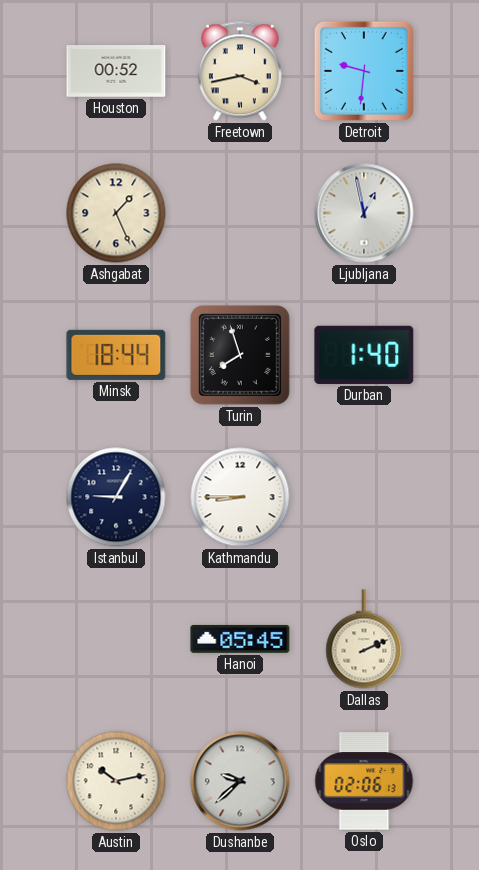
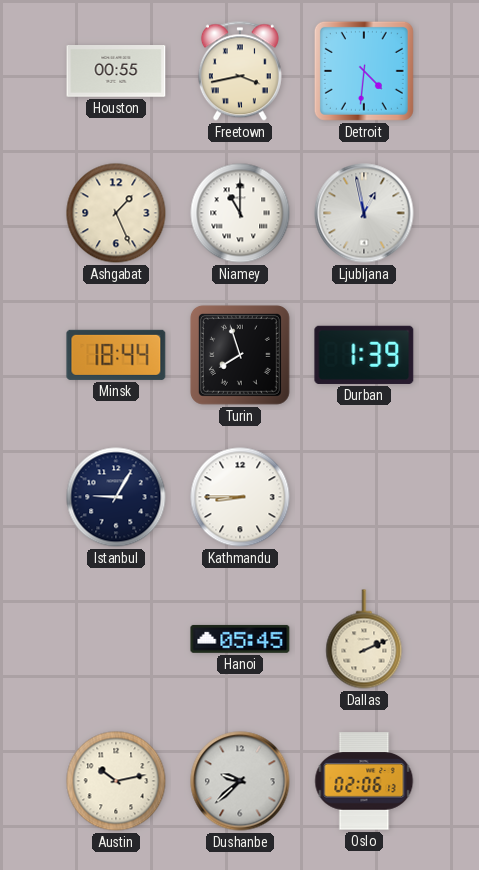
Houston: 00:52 -> 00:55 (116, 72)
Detroit: 9:31 -> 4:31 (364, 71)
Niamey: none -> 11:00 (240, 213)
Durban: 1:40 -> 1:39 (364, 355)
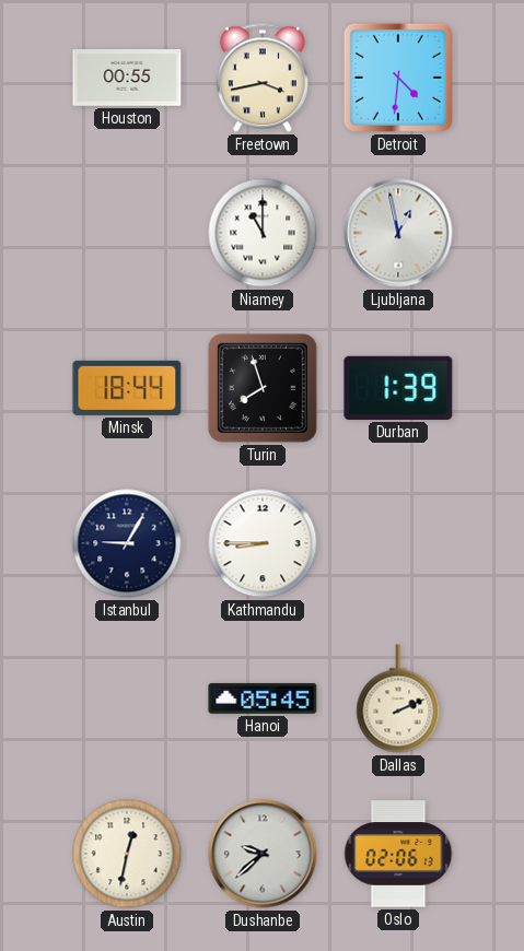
Ashgabat: 1:26 -> none (116, 213)
Austin: 10:13 -> 12:32 (127, 854)
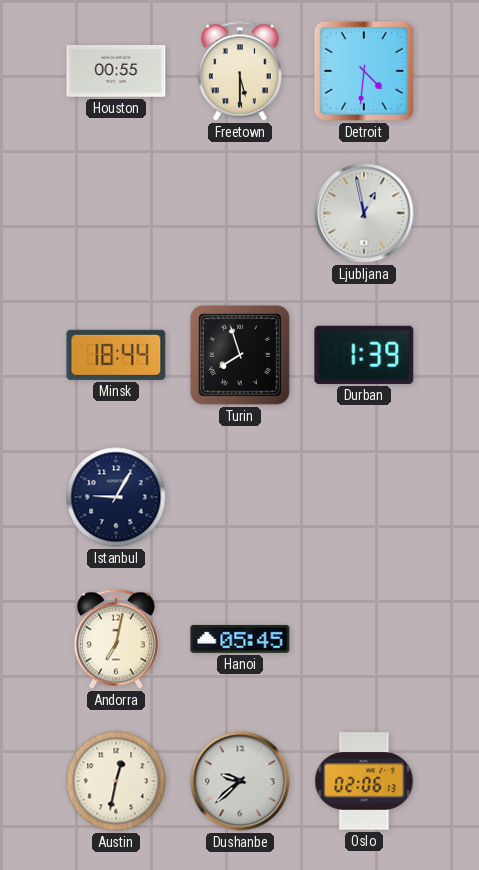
Freetown: 3:43 -> 5:30 (240, 71)
Niamey: 11:00 -> none (263, 233)
Kathmandu: 8:45 -> none (263, 543)
Andorra: none -> 7:02 (116, 639)
Dallas: 2:11 -> none (398, 698)
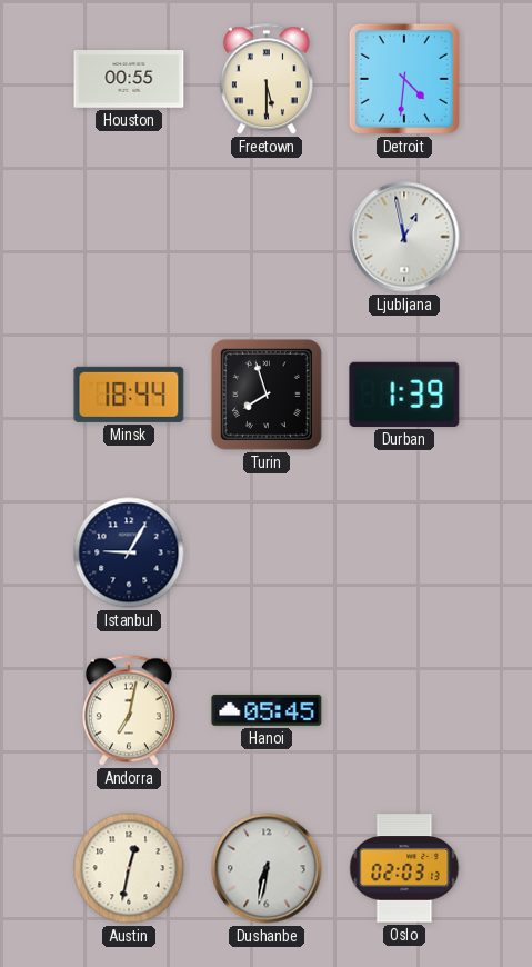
Dushanbe: 9:38 -> 6:32 (267, 868)
Oslo: 02:06 -> 02:03 (404, 868)
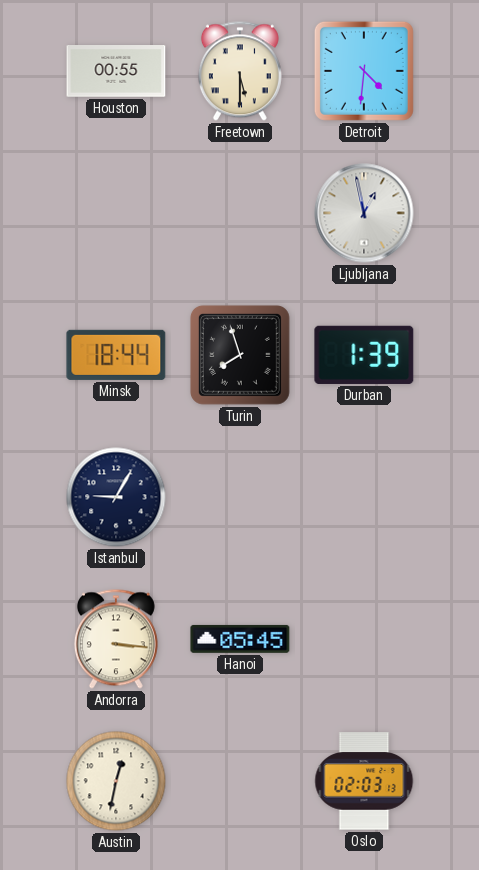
Andorra: 7:02 -> 3:16 (116, 639)
Dushanbe: 6:32 -> none (267, 868)
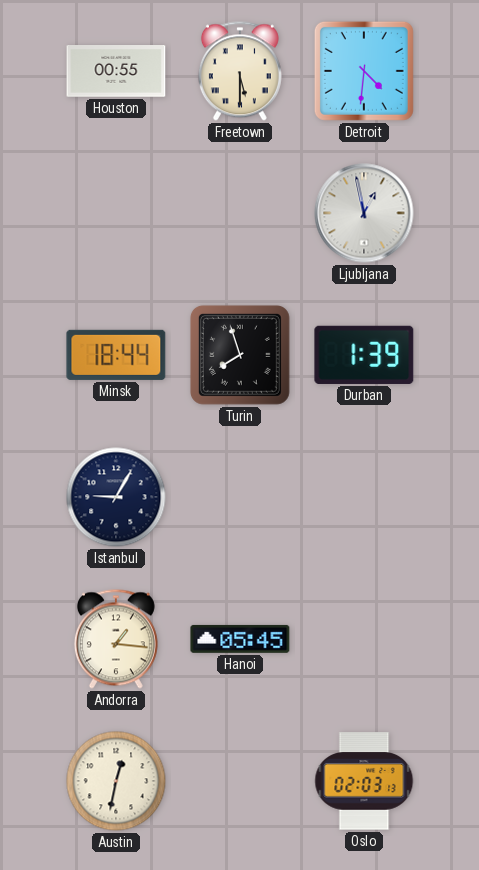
Andorra: 3:16 -> 1:16 (116, 639)
